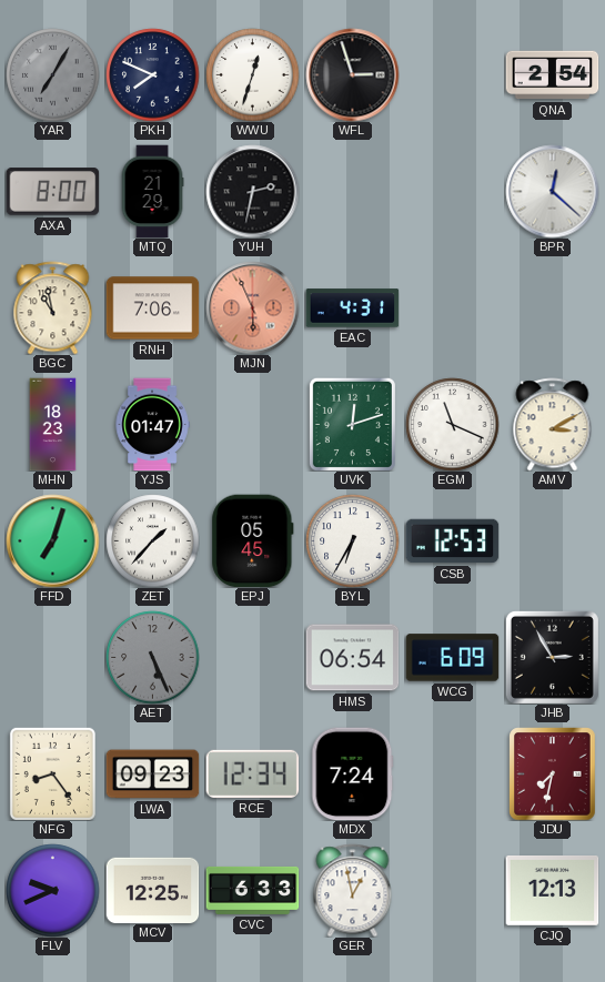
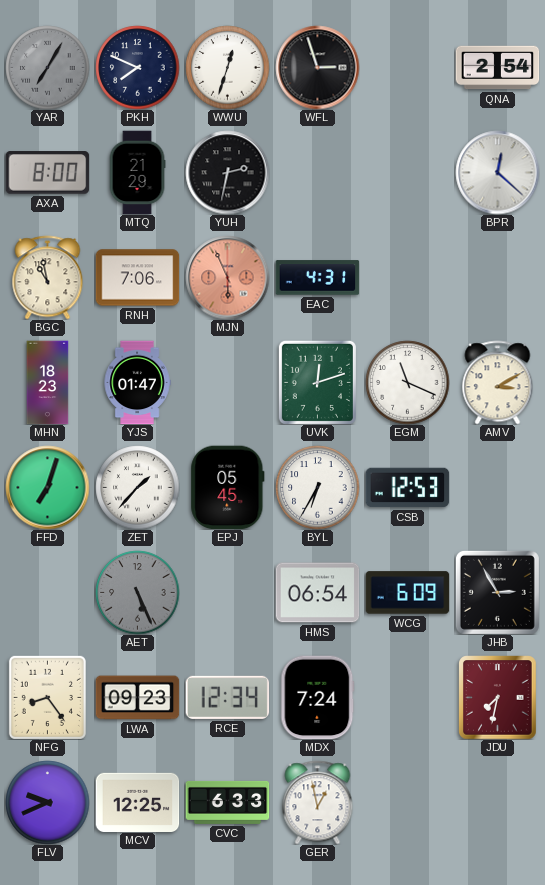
CJQ: 12:13 -> none (552, 891)
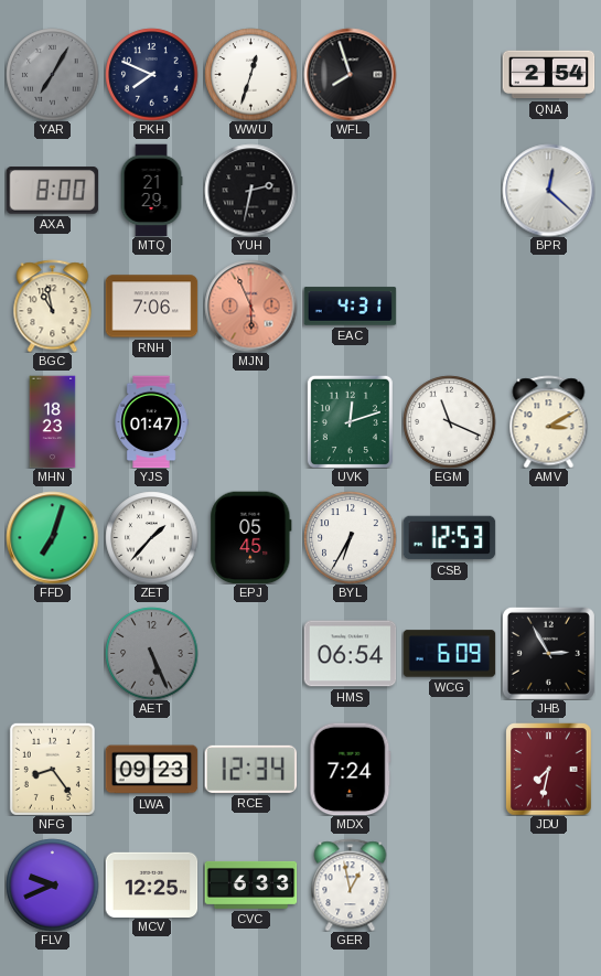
WFL: 2:57 -> 7:57 (350, 74)
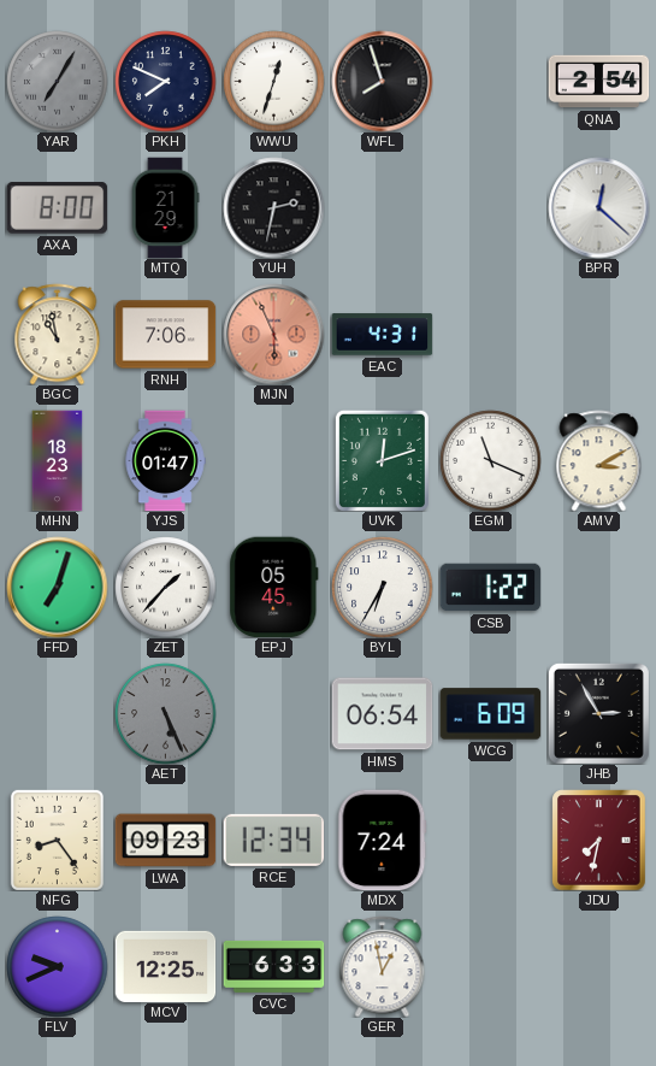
CSB: 12:53 -> 1:22 (490, 588)
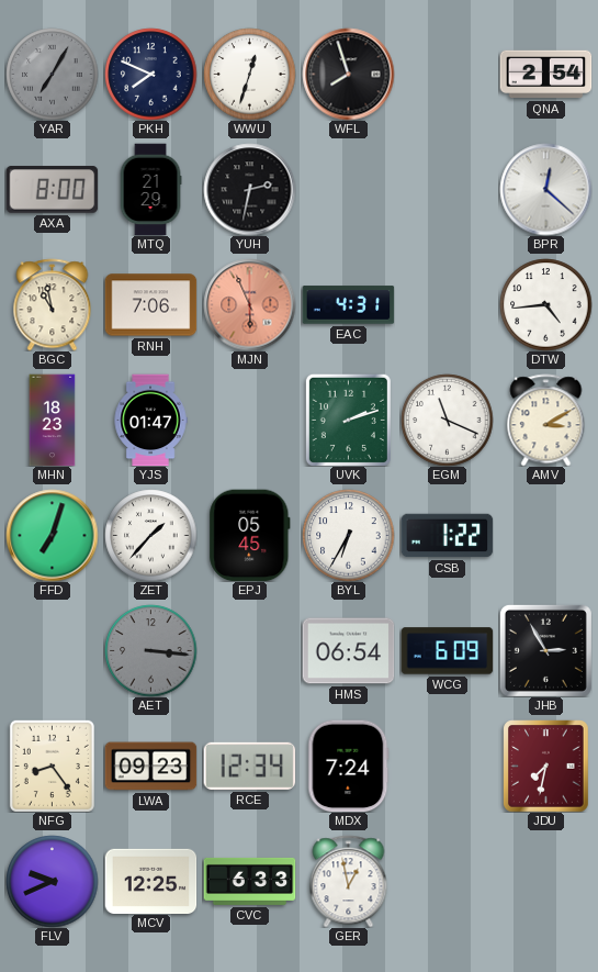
DTW: none -> 4:44 (545, 304)
UVK: 12:12 -> 2:12 (348, 420)
AET: 5:26 -> 3:16 (150, 650)
